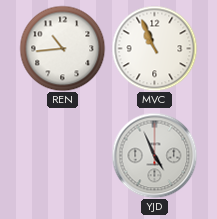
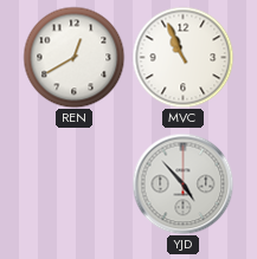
REN: 10:44 -> 12:40 (73, 57)
YJD: 4:56 -> 4:53 (182, 183)
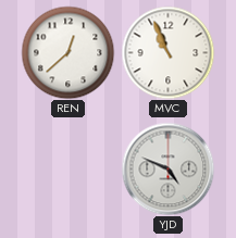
REN: 12:40 -> 12:38 (67, 52)
YJD: 4:53 -> 4:49 (167, 168)
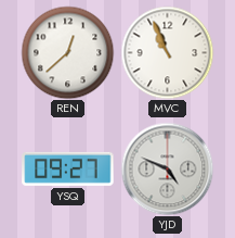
YSQ: none -> 09:27 (68, 168)
